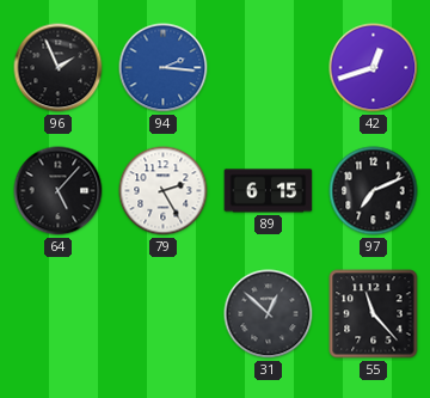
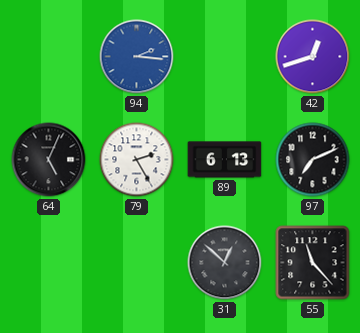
96: 1:56 -> none (59, 68)
64: 5:07 -> 5:04 (49, 160)
89: 6:15 -> 6:13 (225, 160)
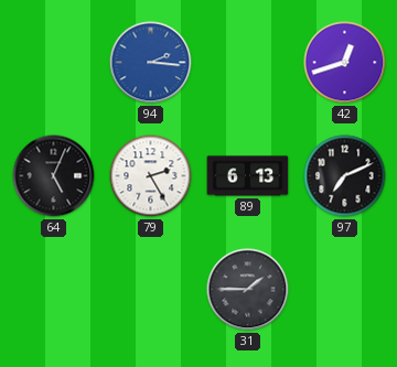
31: 12:52 -> 1:45 (248, 290)
55: 11:23 -> none (313, 263)
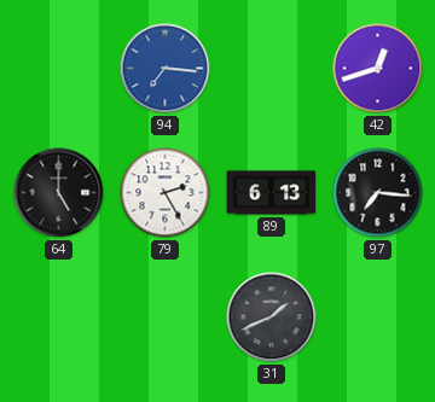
94: 2:16 -> 7:16 (166, 69)
64: 5:04 -> 5:00 (59, 193)
97: 7:11 -> 7:16 (378, 193)
31: 1:45 -> 1:41 (272, 317)
